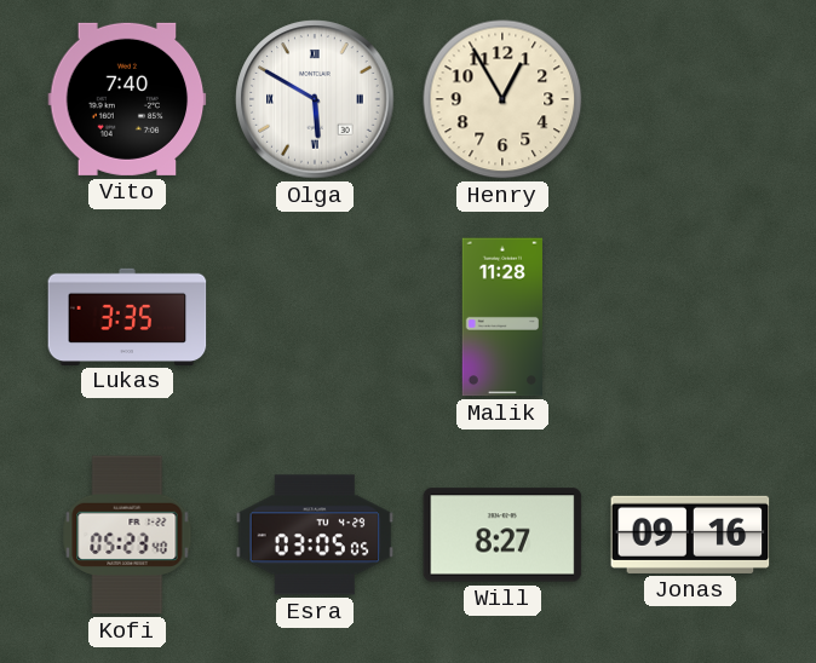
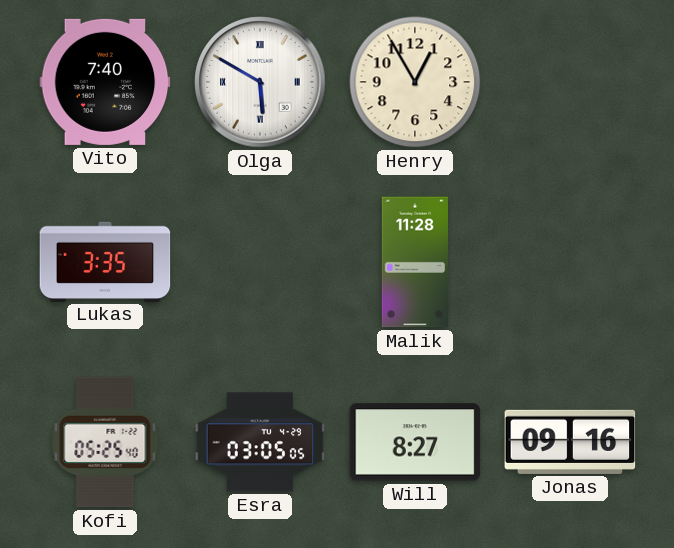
Kofi: 05:23 -> 05:25 (105, 442)
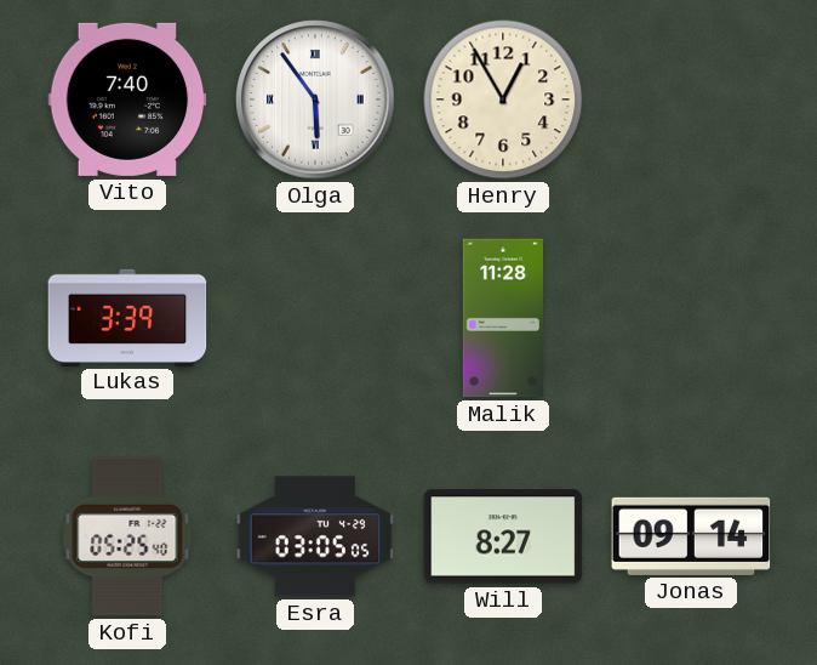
Olga: 5:50 -> 5:54 (315, 100)
Lukas: 3:35 -> 3:39 (127, 317)
Jonas: 09:16 -> 09:14 (691, 536)
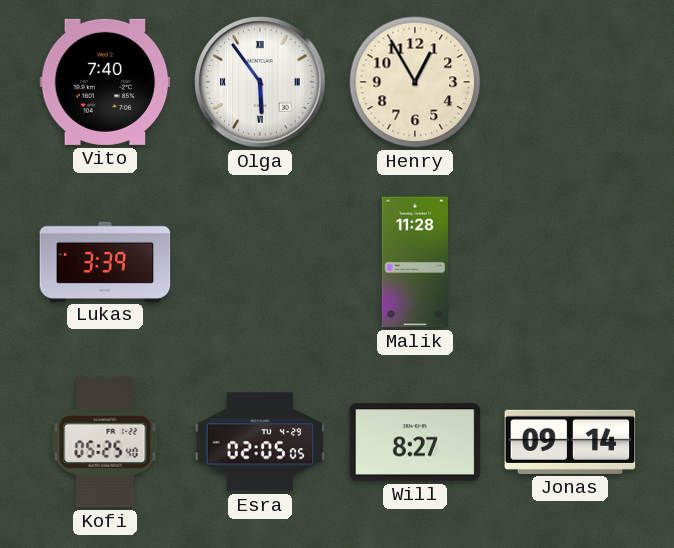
Esra: 03:05 -> 02:05 (260, 442)
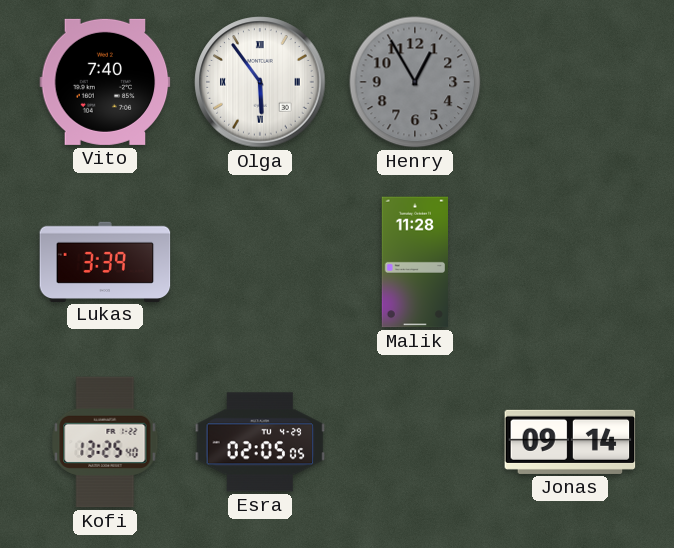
Henry dial: cream -> grey (415, 82)
Kofi: 05:25 -> 13:25 (105, 442)
Will: 8:27 -> none (415, 442)
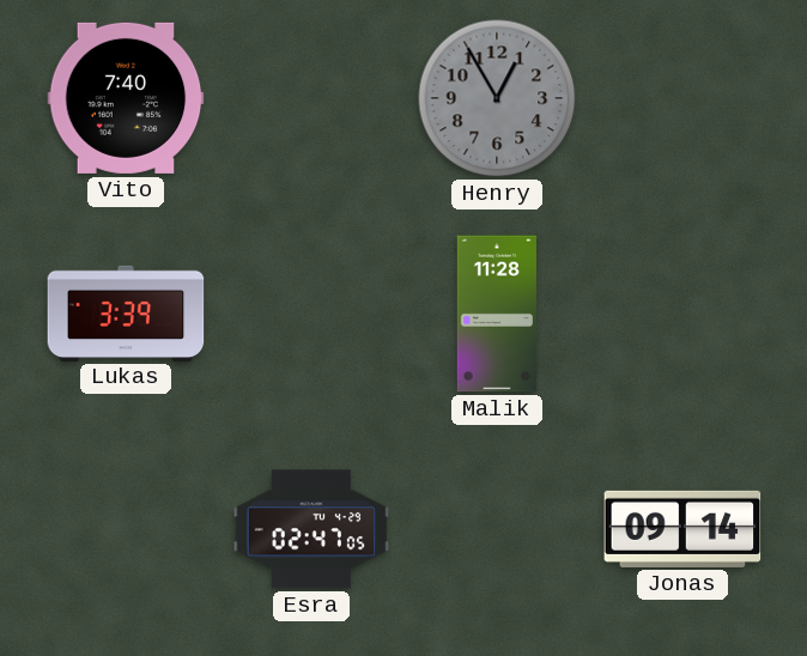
Olga: 5:54 -> none (260, 82)
Kofi: 13:25 -> none (105, 442)
Esra: 02:05 -> 02:47 (311, 529)
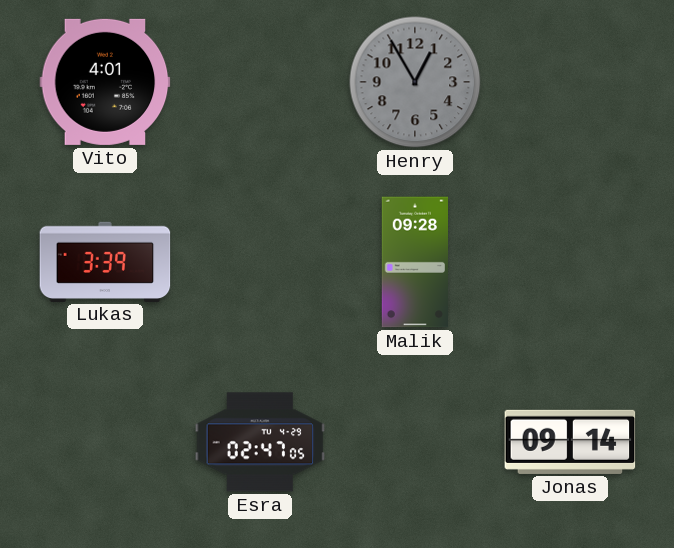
Vito: 7:40 -> 4:01 (105, 82)
Malik: 11:28 -> 09:28 (414, 262)
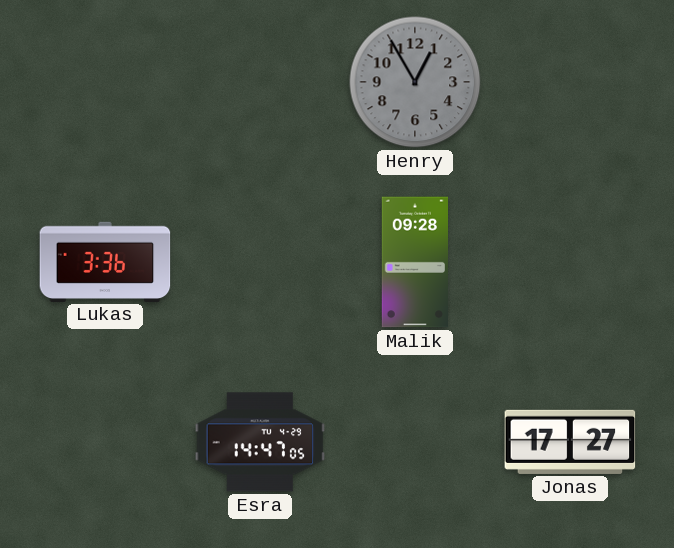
Vito: 4:01 -> none (105, 82)
Lukas: 3:39 -> 3:36 (105, 261)
Esra: 02:47 -> 14:47 (260, 442)
Jonas: 09:14 -> 17:27 (570, 442)
